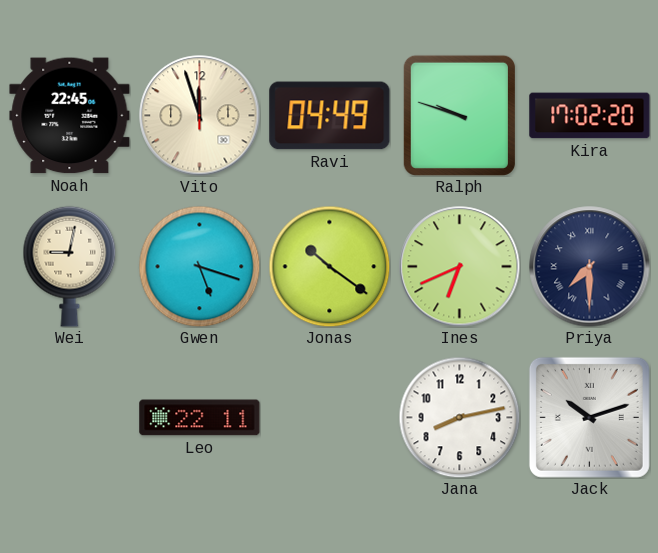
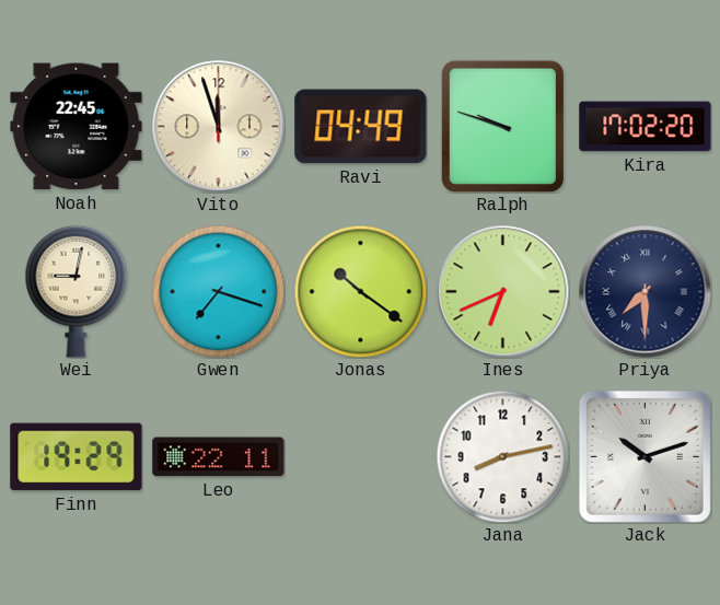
Gwen: 5:18 -> 7:18 (218, 291)
Finn: none -> 19:29 (77, 457)
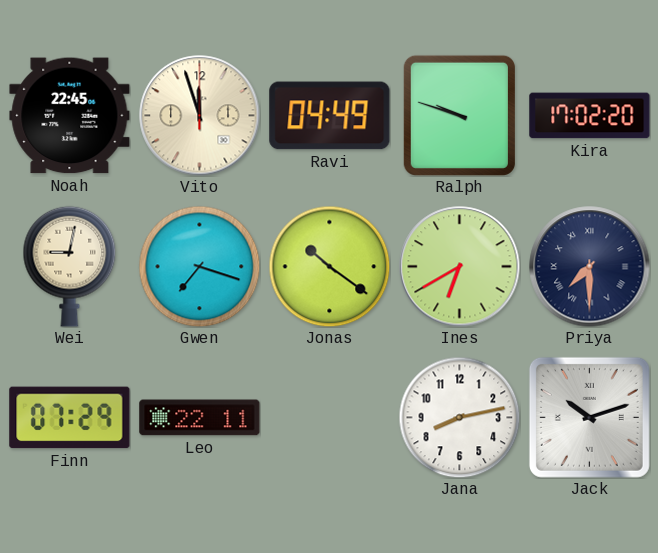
Ines: 6:41 -> 6:40 (460, 267)
Finn: 19:29 -> 07:29 (70, 418)
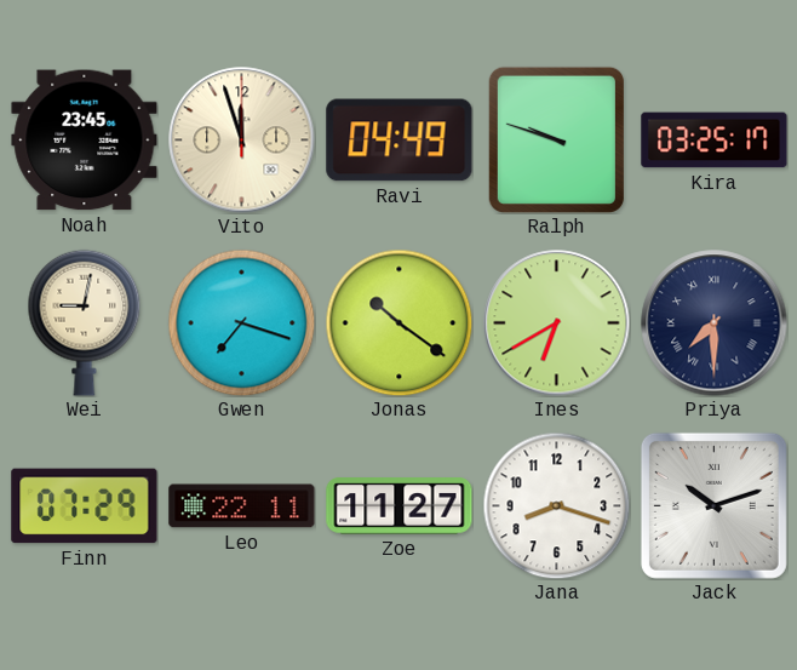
Noah: 22:45 -> 23:45 (85, 141)
Kira: 17:02 -> 03:25 (715, 141)
Zoe: none -> 11:27 (400, 506)
Jana: 8:13 -> 8:18 (556, 505)
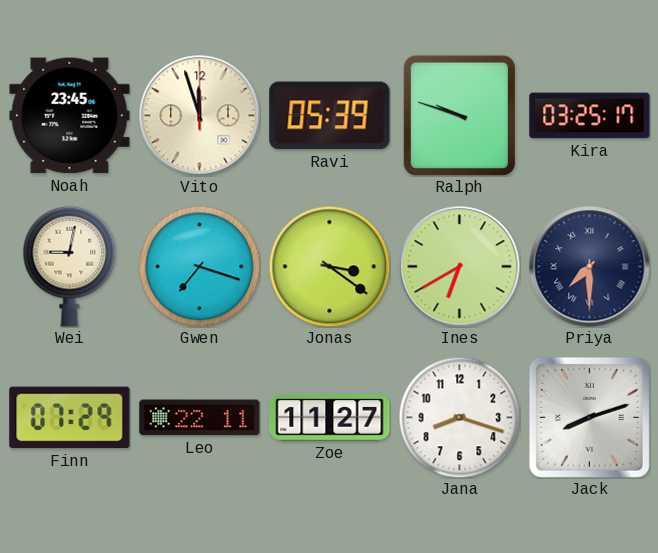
Ravi: 04:49 -> 05:39 (330, 116)
Jonas: 10:21 -> 3:21 (329, 266)
Jack: 10:12 -> 8:12 (589, 417)
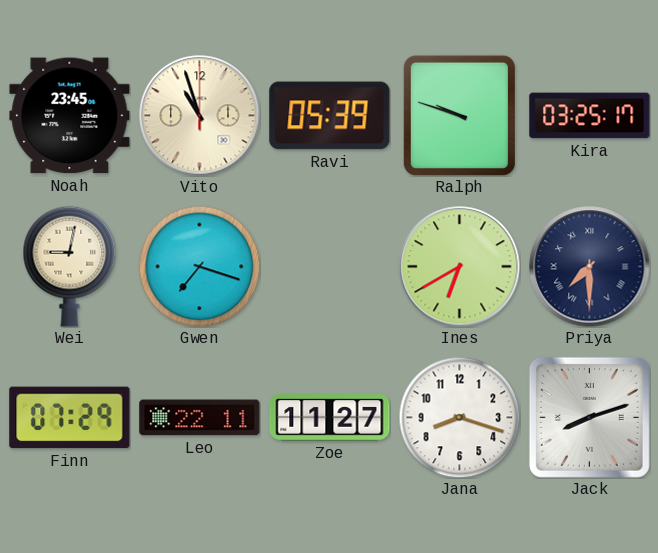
Vito: 11:57 -> 10:57 (200, 116)
Jonas: 3:21 -> none (329, 266)
